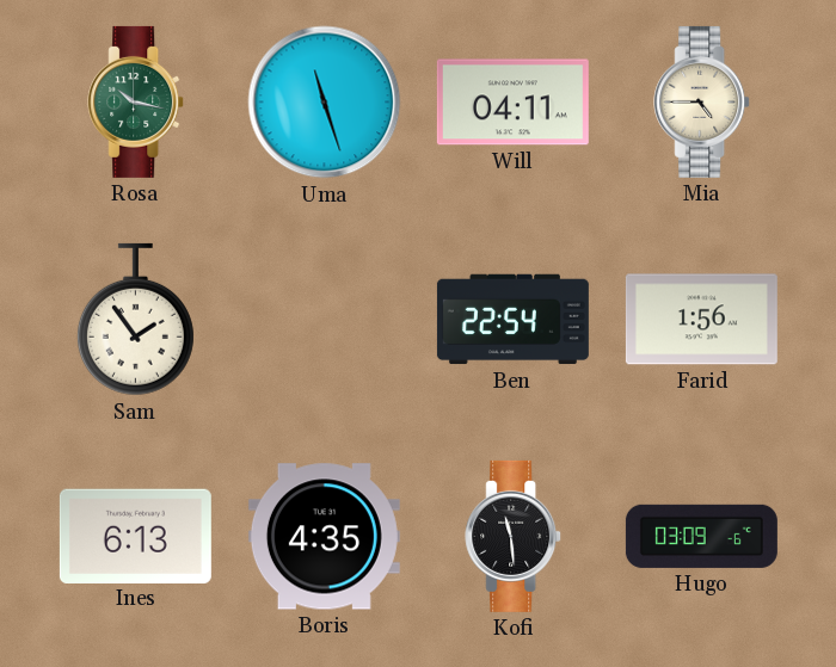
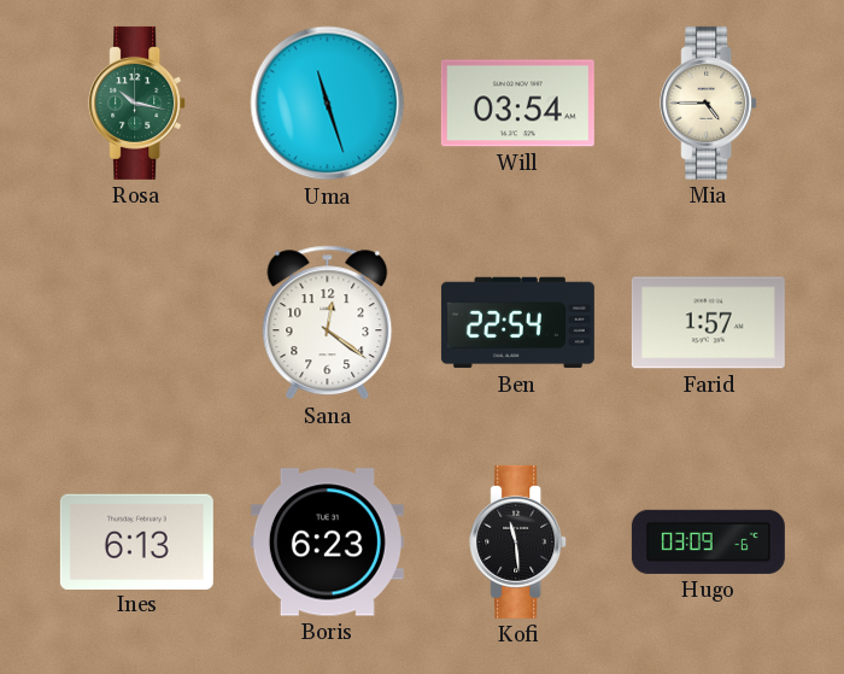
Will: 04:11 -> 03:54 (517, 104)
Sam: 1:54 -> none (135, 320)
Sana: none -> 12:21 (328, 323)
Farid: 1:56 -> 1:57 (708, 323)
Boris: 4:35 -> 6:23 (327, 543)
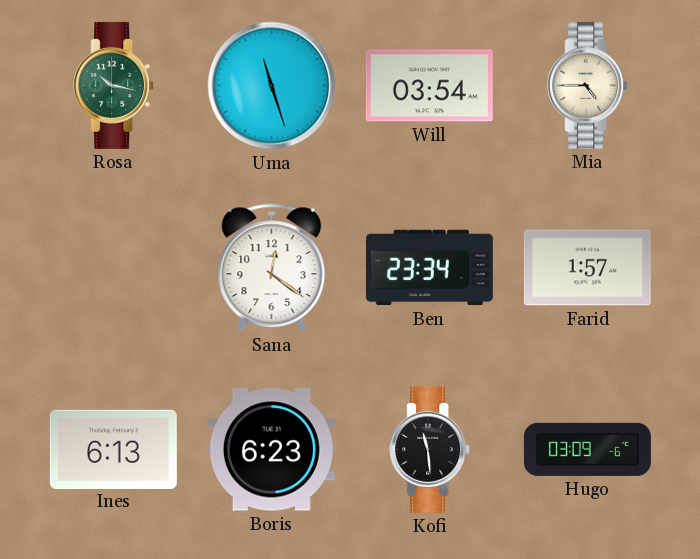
Ben: 22:54 -> 23:34 (429, 268)
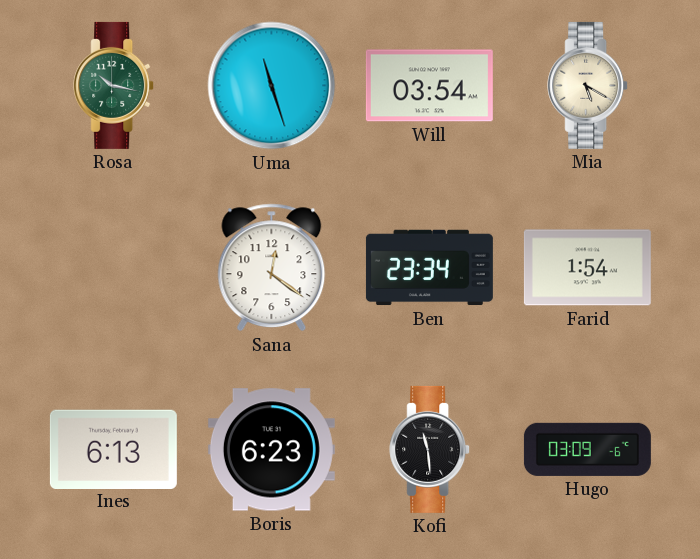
Mia: 4:45 -> 5:20 (588, 85)
Farid: 1:57 -> 1:54 (587, 268)
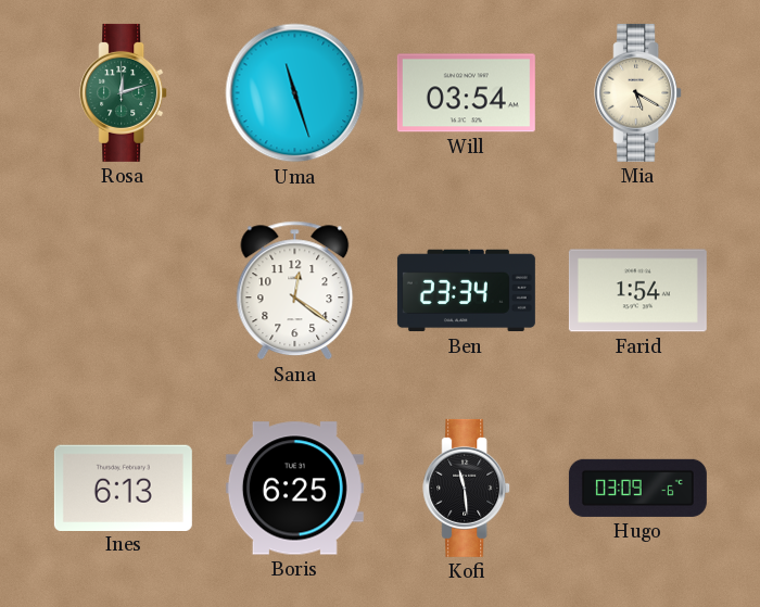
Rosa: 10:17 -> 12:12 (124, 92)
Boris: 6:23 -> 6:25 (294, 489)
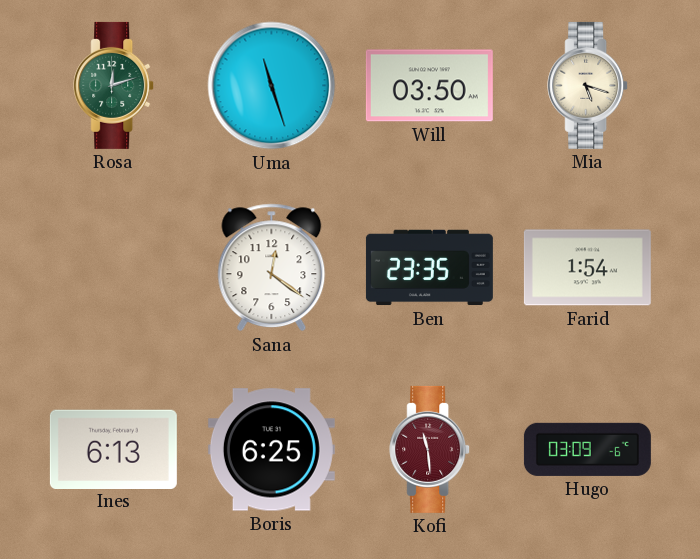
Will: 03:54 -> 03:50 (429, 86)
Mia: 5:20 -> 5:18 (588, 85)
Ben: 23:34 -> 23:35 (429, 268)
Kofi dial: black -> burgundy (430, 449)
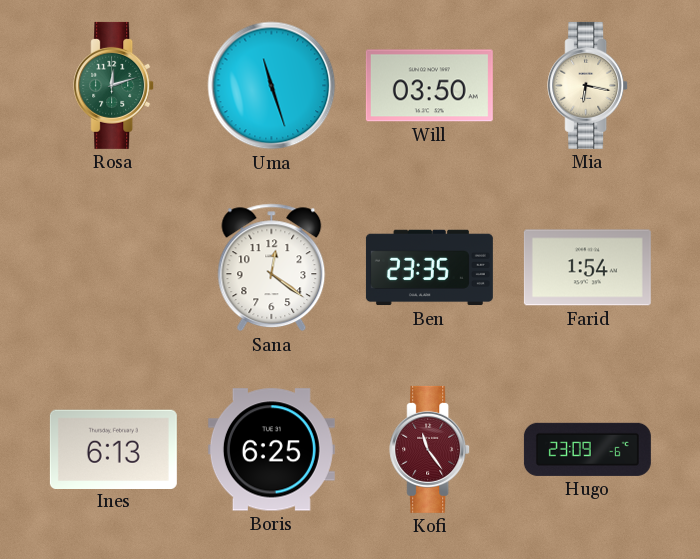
Mia: 5:18 -> 6:17 (588, 85)
Kofi: 11:29 -> 11:24 (430, 449)
Hugo: 03:09 -> 23:09 (587, 449)
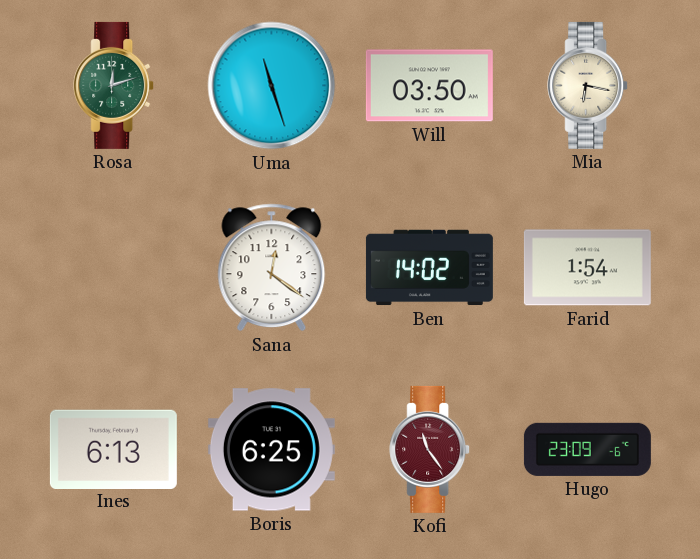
Ben: 23:35 -> 14:02 (429, 268)
